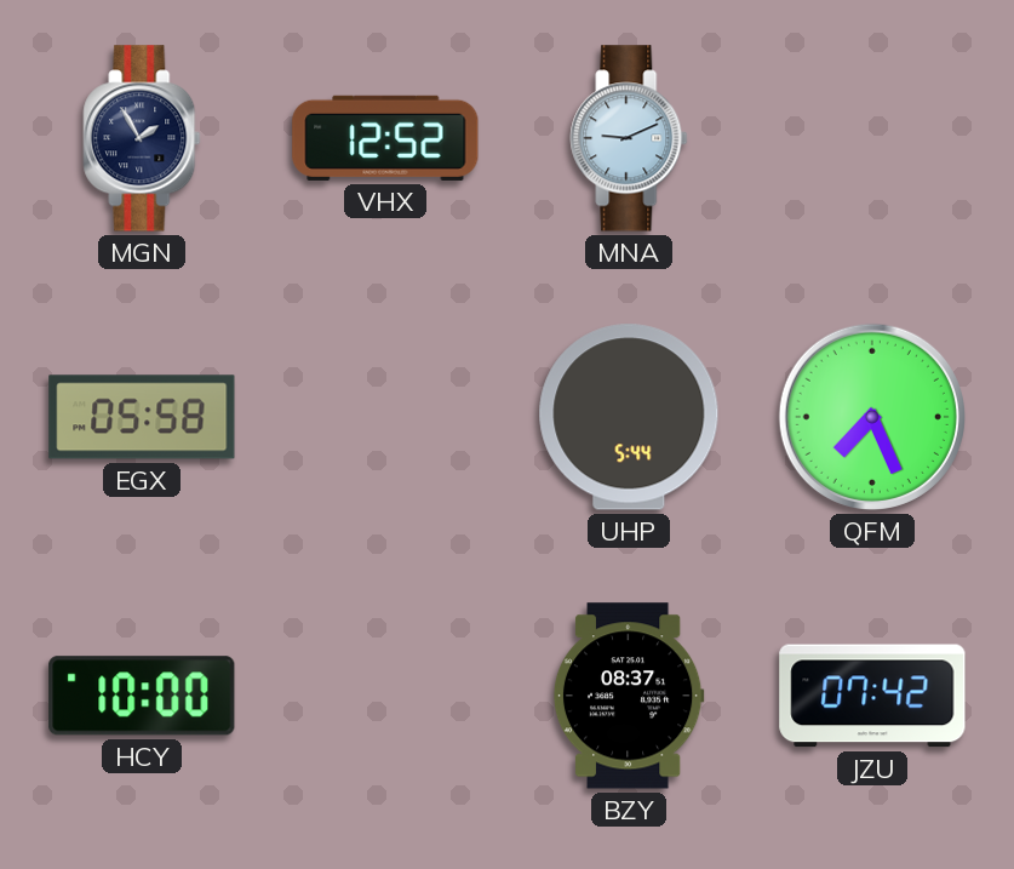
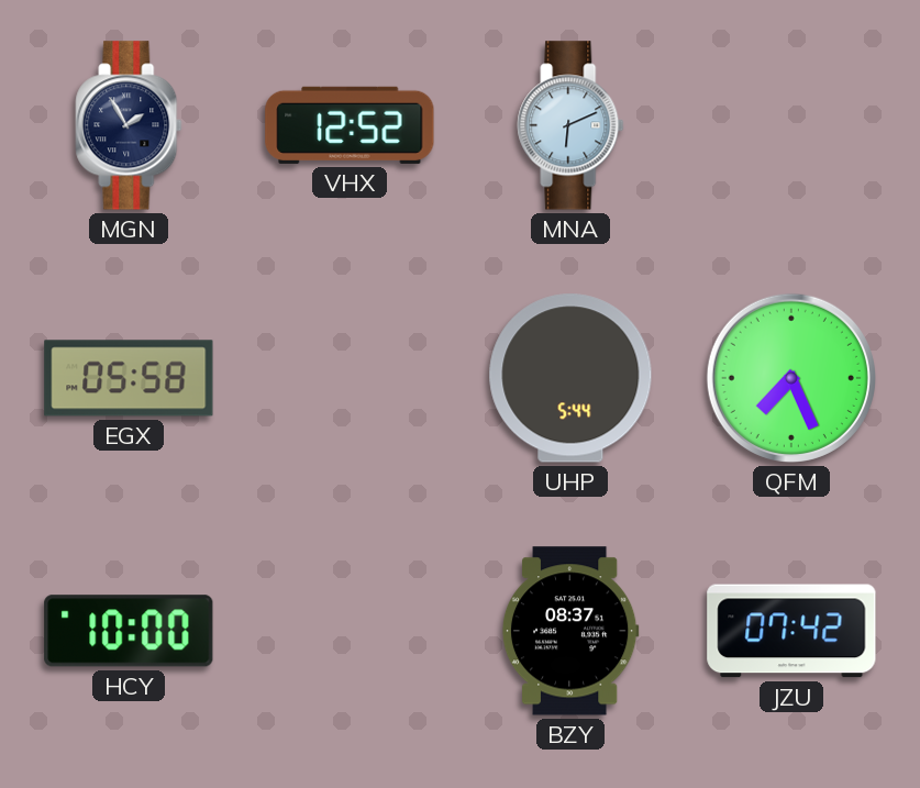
MNA: 9:11 -> 6:11 (570, 125)
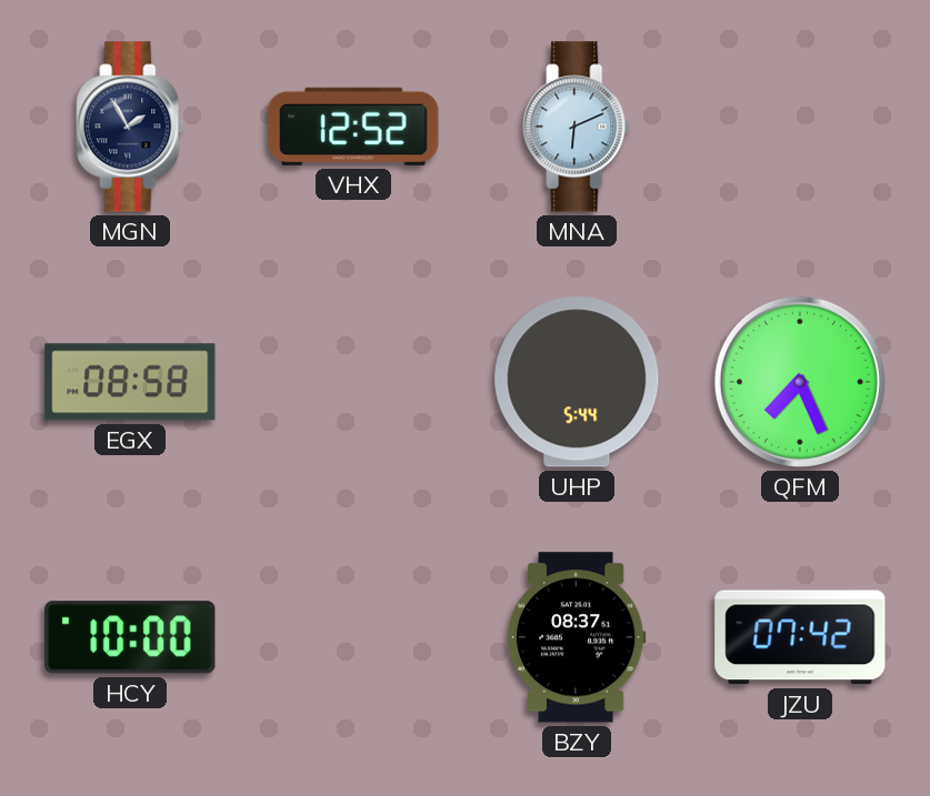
EGX: 05:58 -> 08:58 (130, 382)
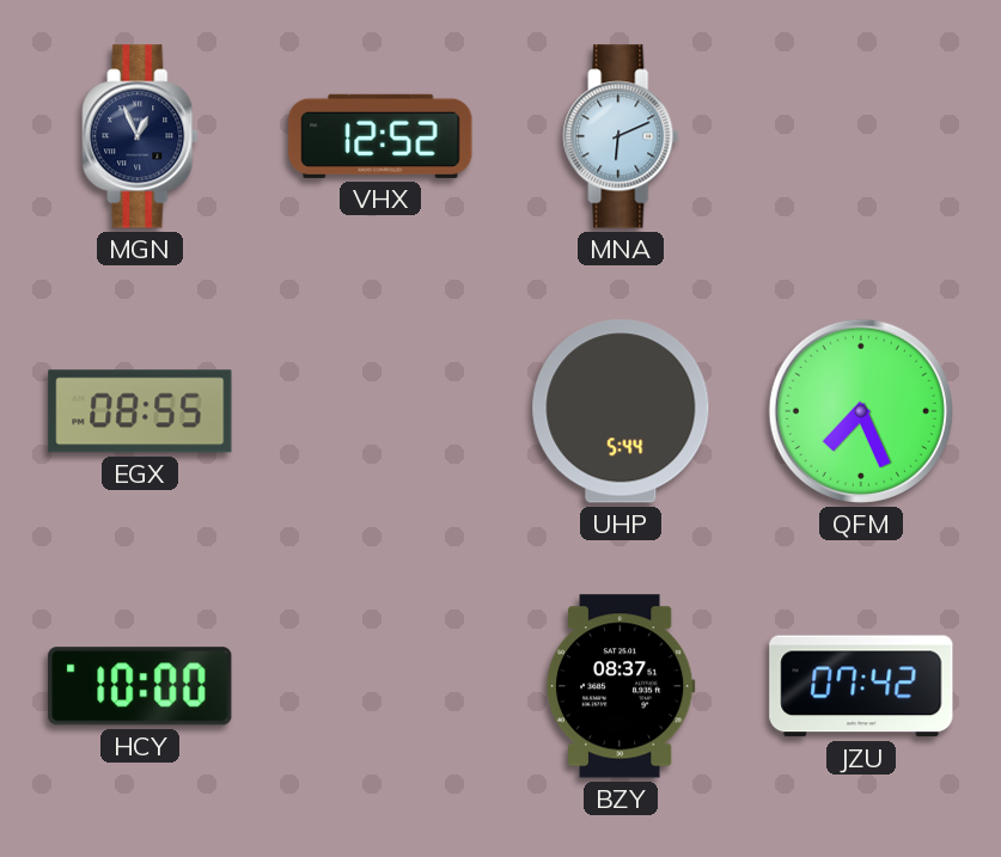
MGN: 1:55 -> 12:56 (140, 136)
EGX: 08:58 -> 08:55 (140, 411)
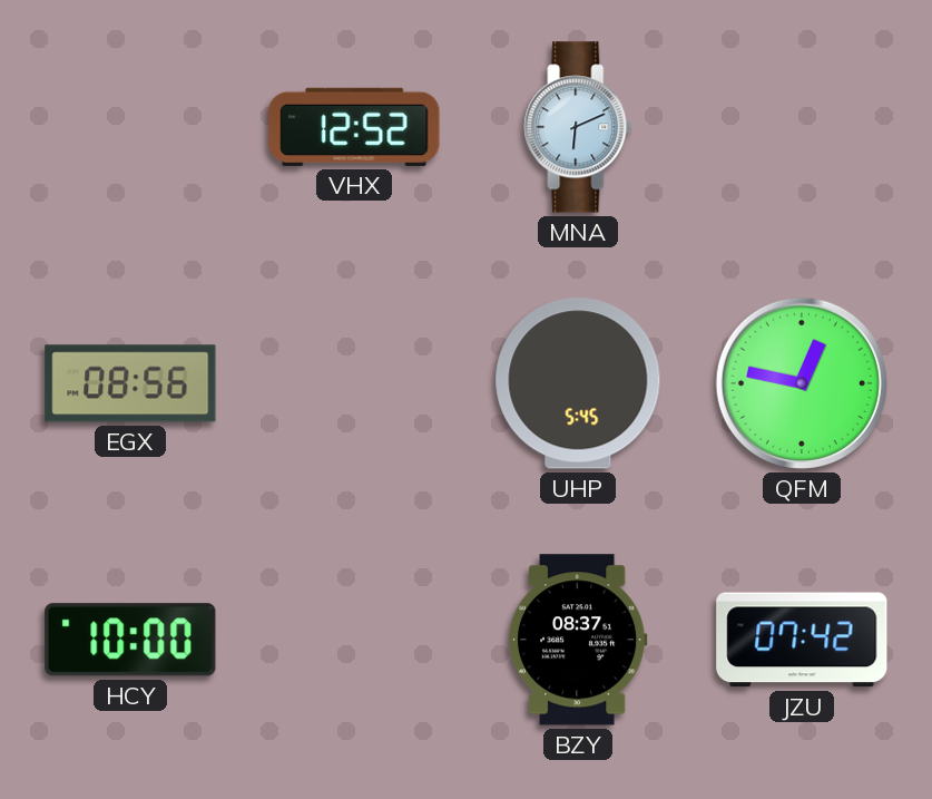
MGN: 12:56 -> none (140, 136)
EGX: 08:55 -> 08:56 (130, 383)
UHP: 5:44 -> 5:45 (578, 383)
QFM: 7:26 -> 12:47 (802, 383)
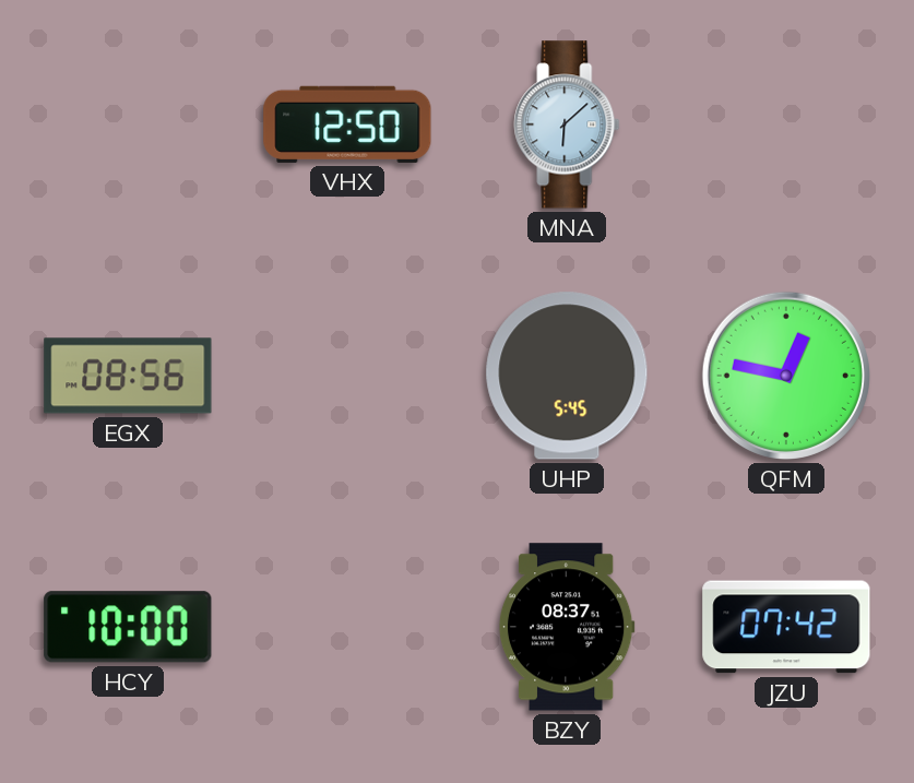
VHX: 12:52 -> 12:50 (347, 124)
MNA: 6:11 -> 6:08 (567, 124)
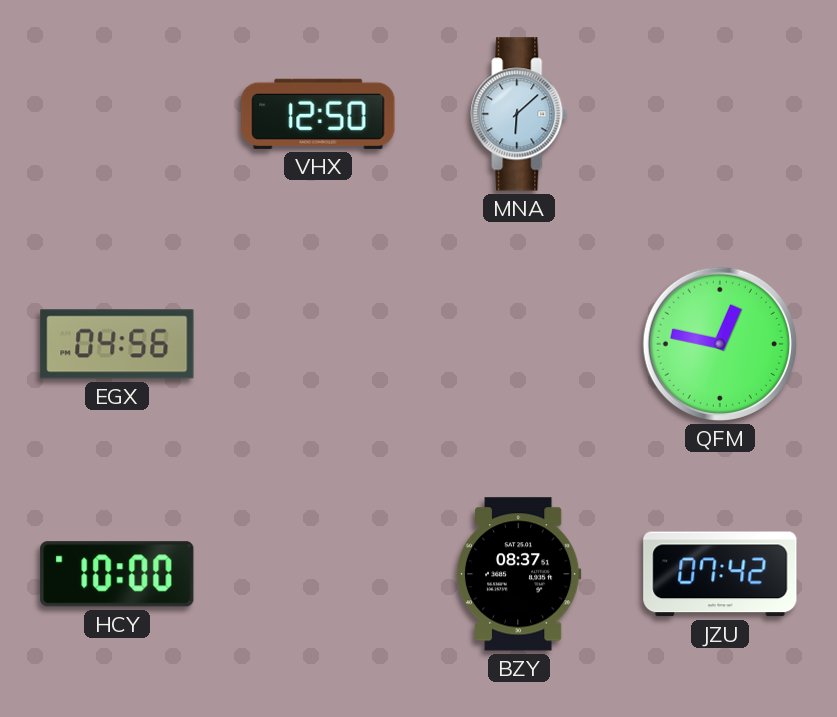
EGX: 08:56 -> 04:56 (117, 344)
UHP: 5:45 -> none (567, 376)
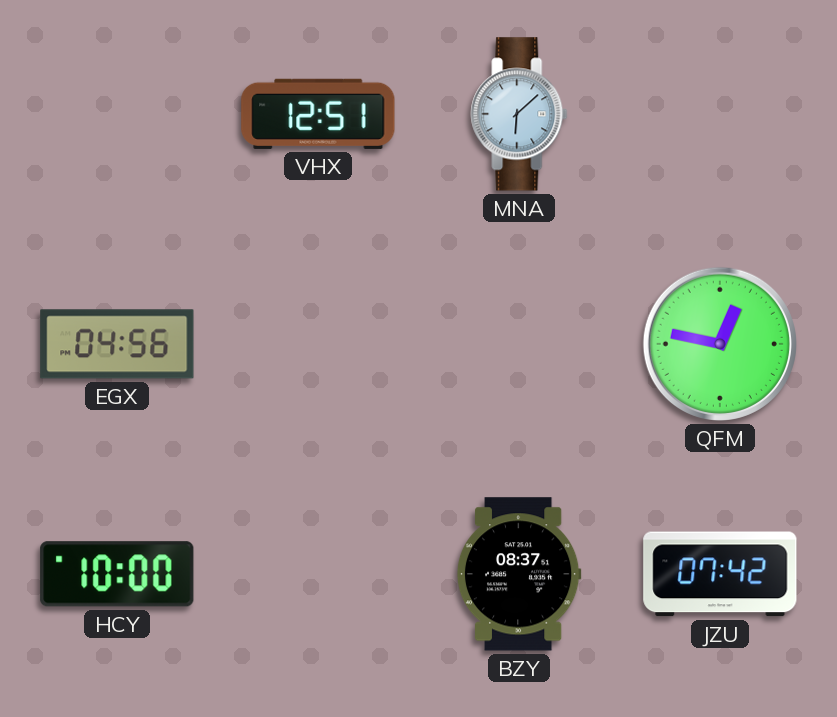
VHX: 12:50 -> 12:51 (318, 114)
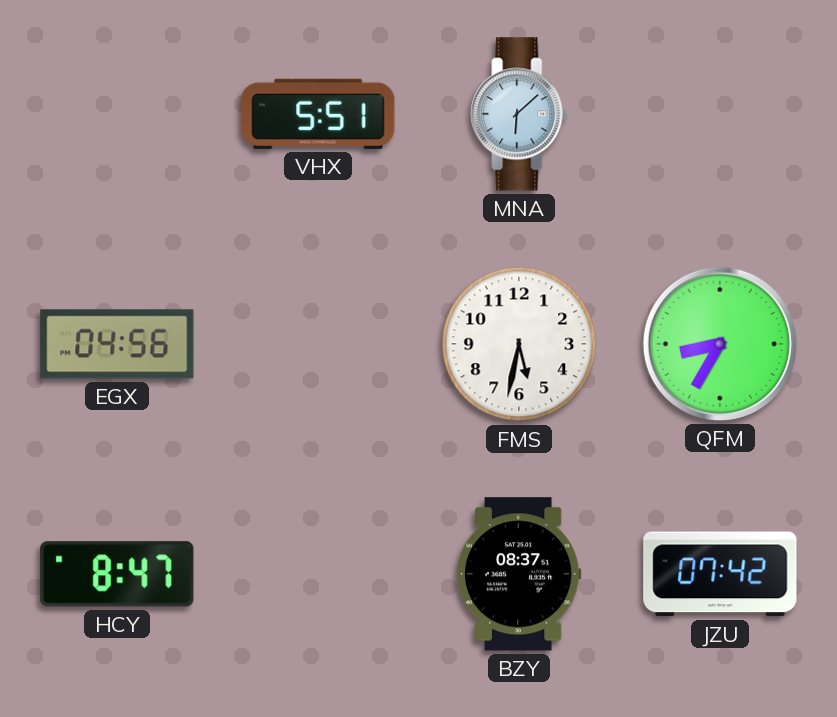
VHX: 12:51 -> 5:51 (318, 114)
FMS: none -> 5:32 (519, 344)
QFM: 12:47 -> 8:35 (720, 344)
HCY: 10:00 -> 8:47 (117, 574)
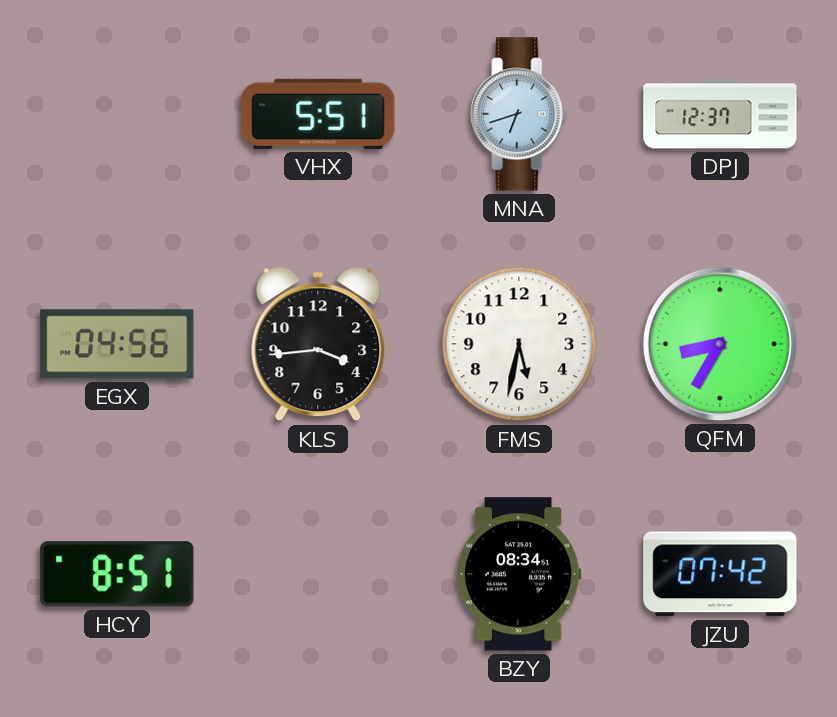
MNA: 6:08 -> 6:42 (519, 114)
DPJ: none -> 12:37 (720, 114)
KLS: none -> 3:44 (318, 344)
HCY: 8:47 -> 8:51 (117, 574)
BZY: 08:37 -> 08:34 (519, 574)
